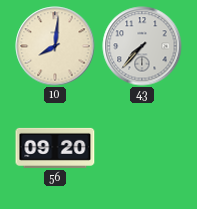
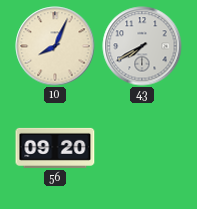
10: 8:01 -> 8:04 (55, 46)
43: 7:37 -> 7:40 (142, 46)
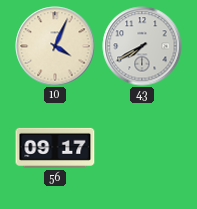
10: 8:04 -> 4:04 (55, 46)
56: 09:20 -> 09:17 (55, 148)
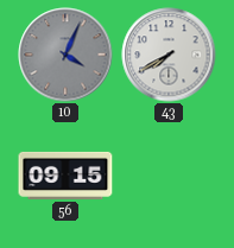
10 dial: cream -> grey (65, 55)
56: 09:17 -> 09:15 (65, 176)
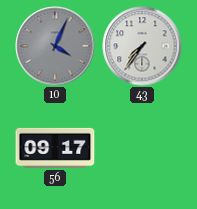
43: 7:40 -> 7:36 (142, 46)
56: 09:15 -> 09:17 (55, 148)
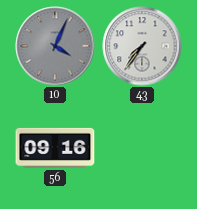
56: 09:17 -> 09:16 (55, 148)
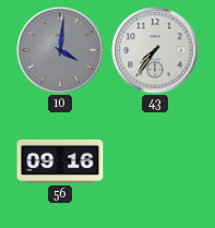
10: 4:04 -> 4:01 (60, 50)
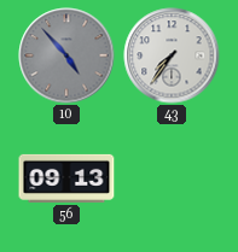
10: 4:01 -> 4:53 (66, 55)
56: 09:16 -> 09:13 (66, 178)
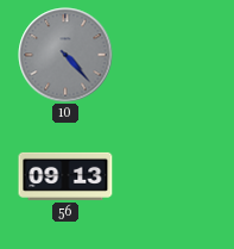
10: 4:53 -> 4:23 (65, 55)
43: 7:36 -> none (172, 55)
